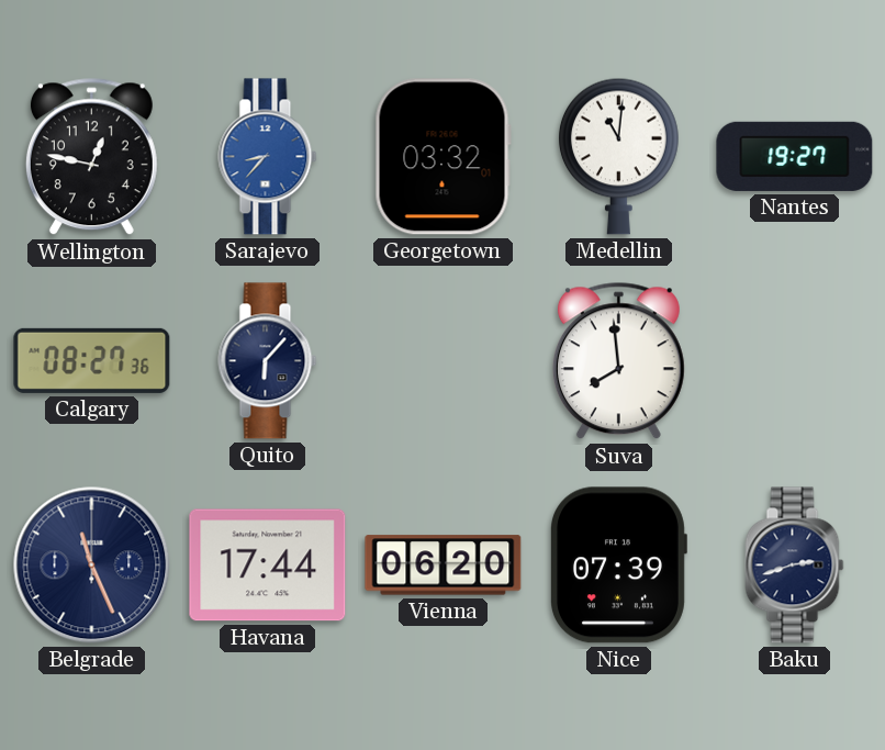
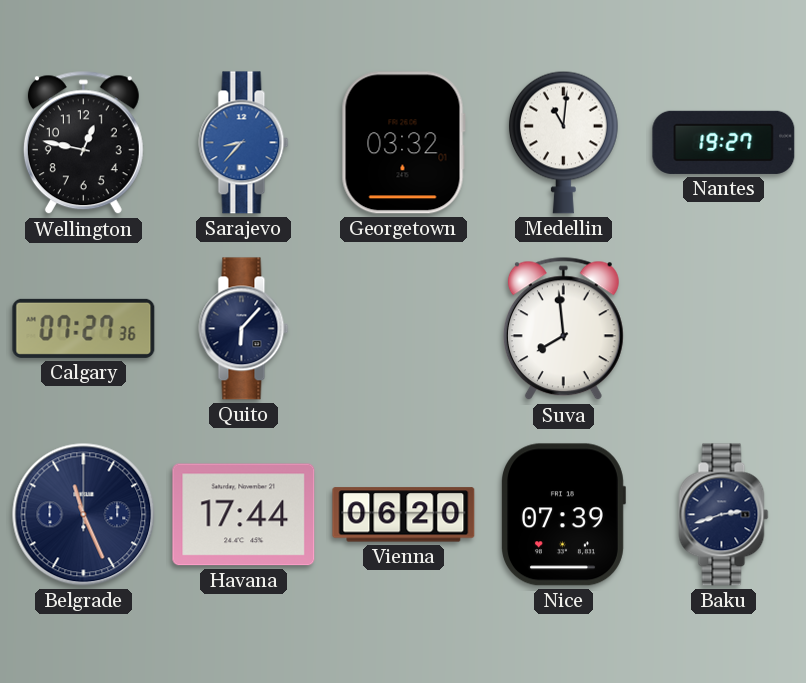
Calgary: 08:27 -> 07:27 (84, 328)
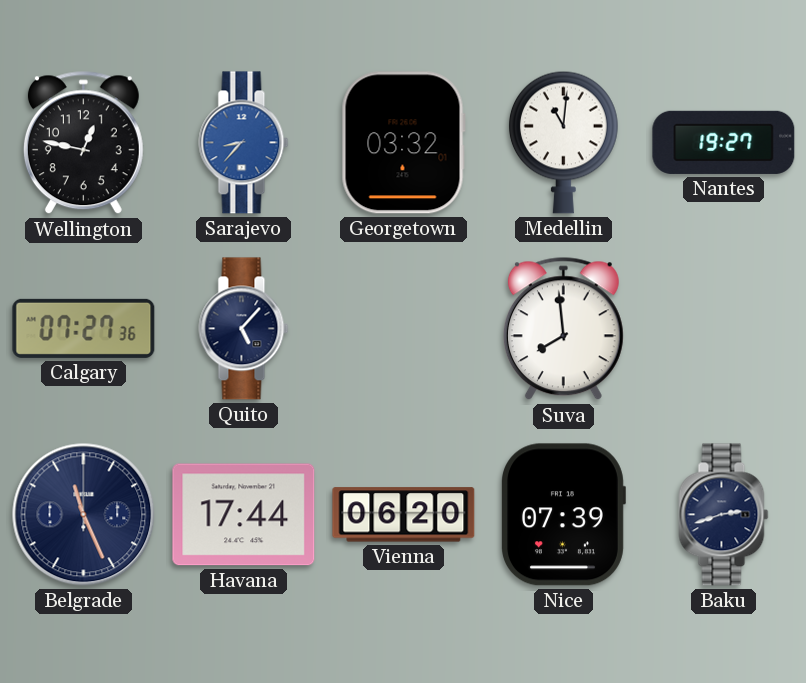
Quito: 6:07 -> 5:07 (244, 329)
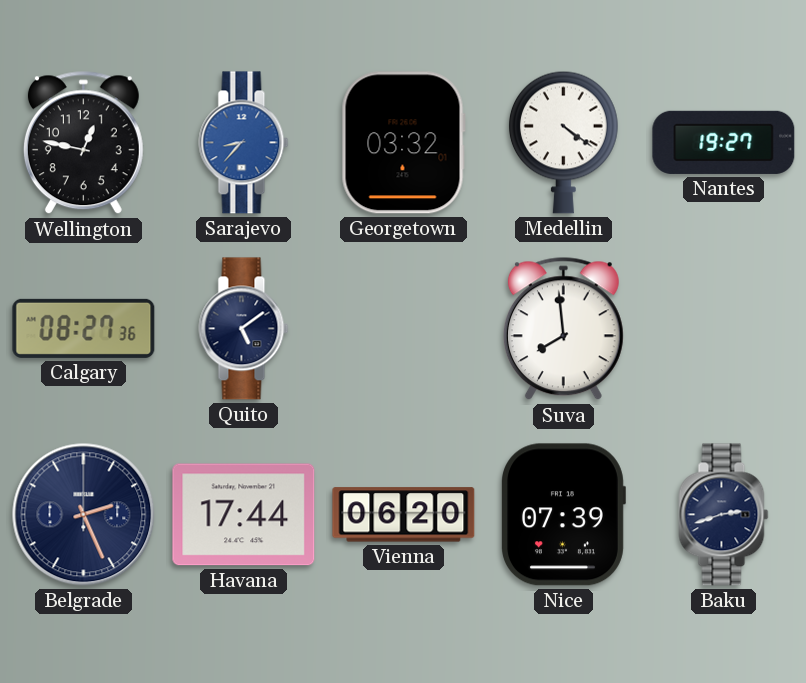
Medellin: 11:01 -> 4:21 (563, 142)
Calgary: 07:27 -> 08:27 (84, 328)
Quito: 5:07 -> 5:09 (244, 329)
Belgrade: 11:26 -> 2:26 (84, 515)
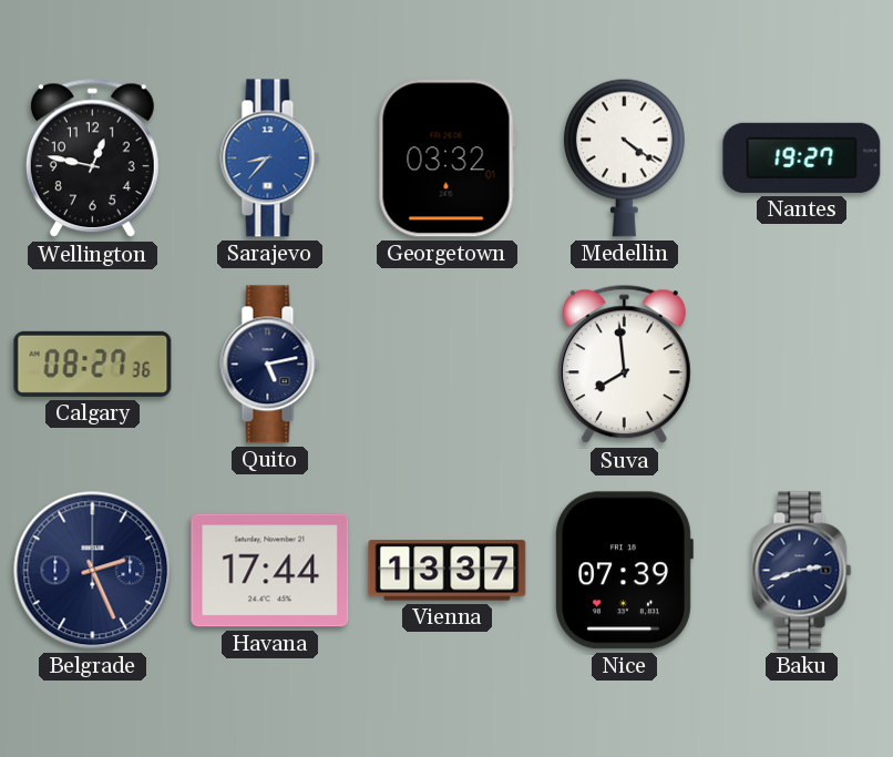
Quito: 5:09 -> 5:13 (270, 365)
Vienna: 06:20 -> 13:37 (448, 571)
